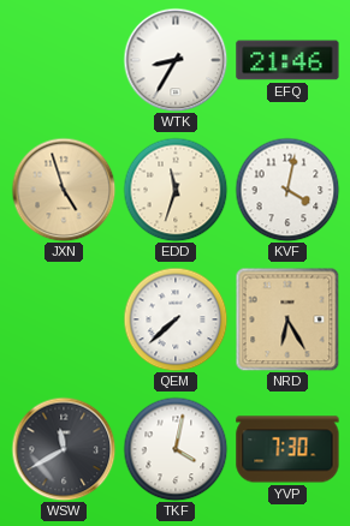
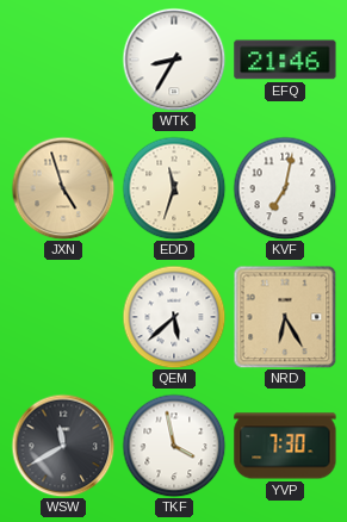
KVF: 4:02 -> 7:02 (285, 188)
QEM: 7:38 -> 5:38 (174, 317)
TKF: 4:02 -> 3:58 (174, 446)
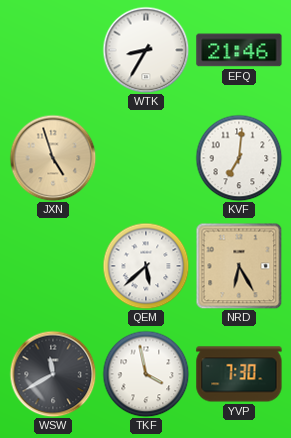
EDD: 11:33 -> none (174, 188)
KVF: 7:02 -> 7:01 (239, 158)
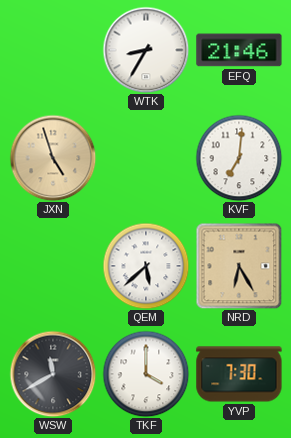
TKF: 3:58 -> 4:00 (146, 374)
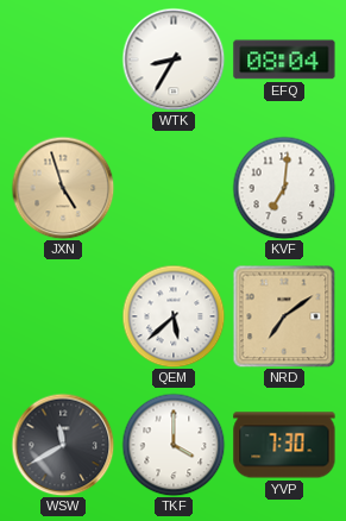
EFQ: 21:46 -> 08:04 (284, 59)
NRD: 6:25 -> 7:09 (284, 316)
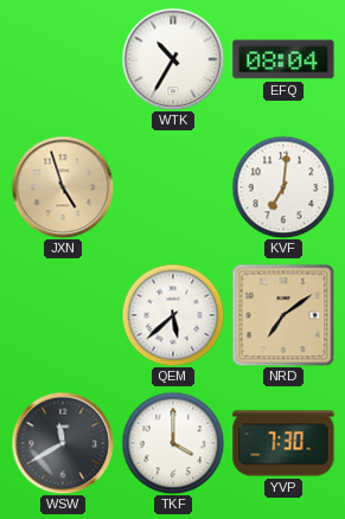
WTK: 8:35 -> 10:35 (173, 59)
